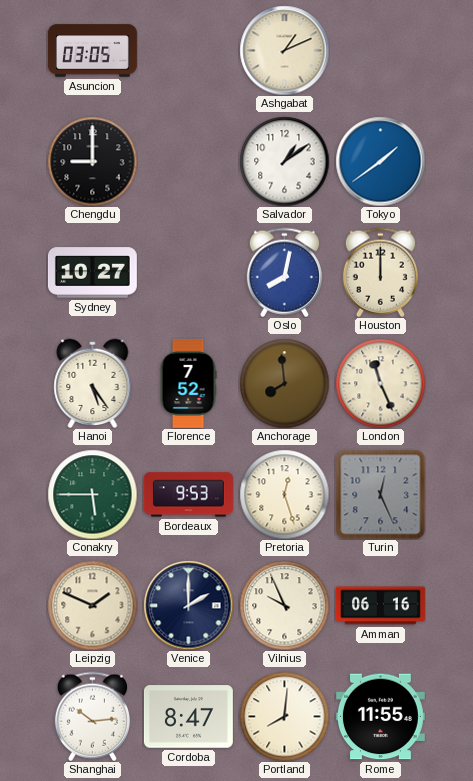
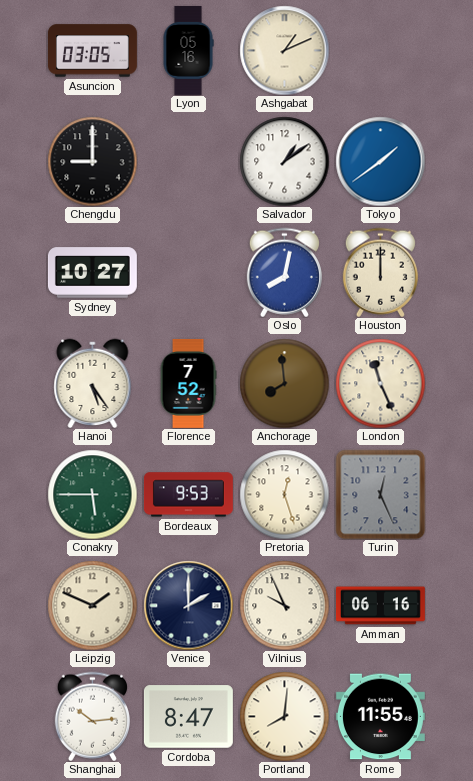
Lyon: none -> 05:16 (188, 50)
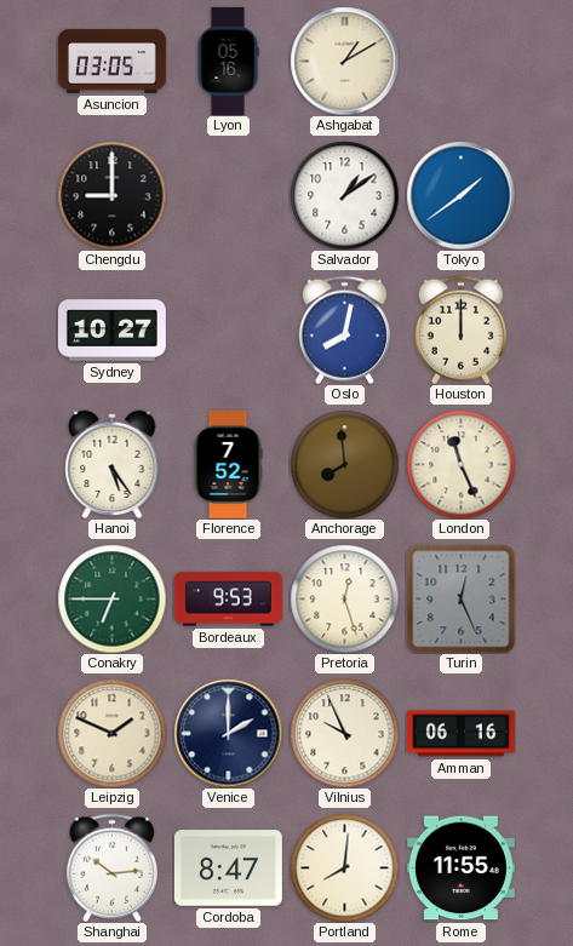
Ashgabat: 1:11 -> 1:10 (344, 61)
Conakry: 5:45 -> 6:45 (111, 598)
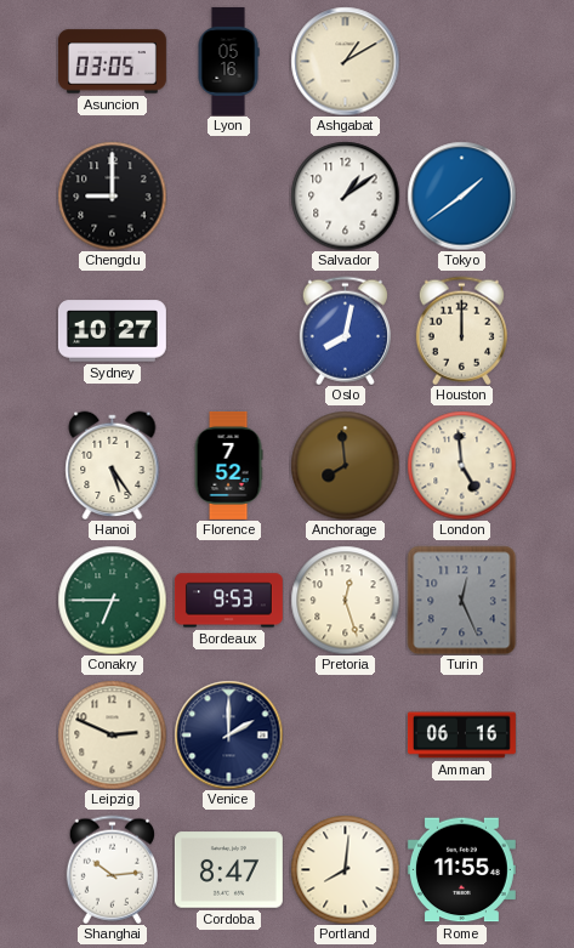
London: 11:26 -> 4:59 (461, 465)
Leipzig: 1:49 -> 2:49 (112, 734)
Vilnius: 9:56 -> none (344, 733)
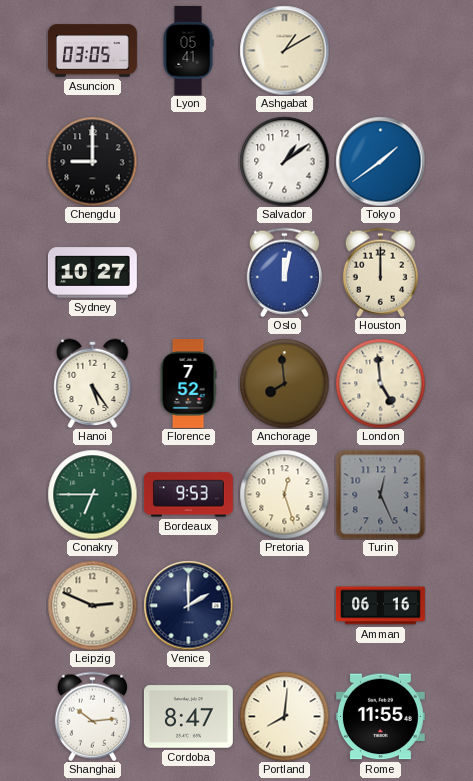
Lyon: 05:16 -> 05:41 (188, 50)
Oslo: 8:02 -> 12:02 (284, 272)
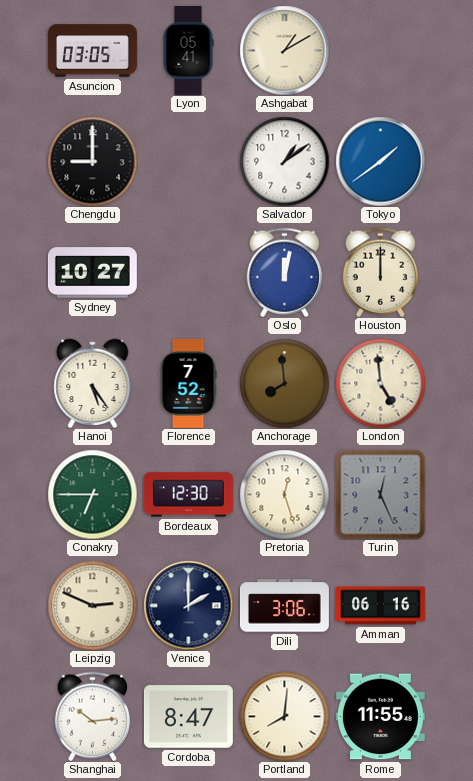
Bordeaux: 9:53 -> 12:30 (188, 495)
Dili: none -> 3:06 (284, 606)
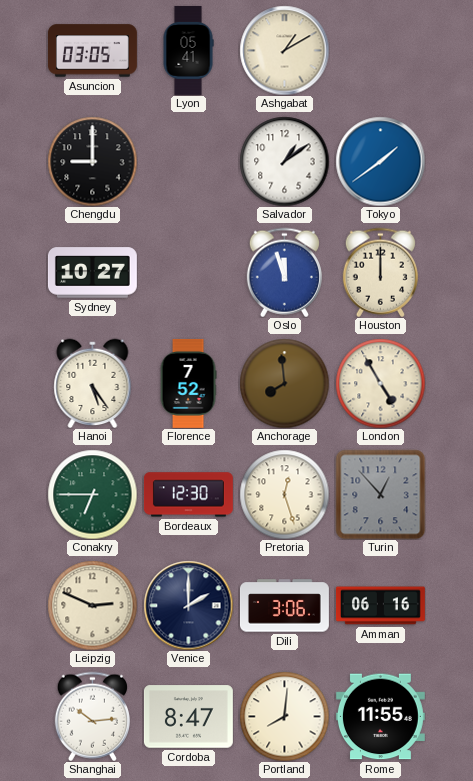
Oslo: 12:02 -> 11:57 (284, 272)
London: 4:59 -> 4:55 (380, 383)
Turin: 12:26 -> 12:53 (380, 494)
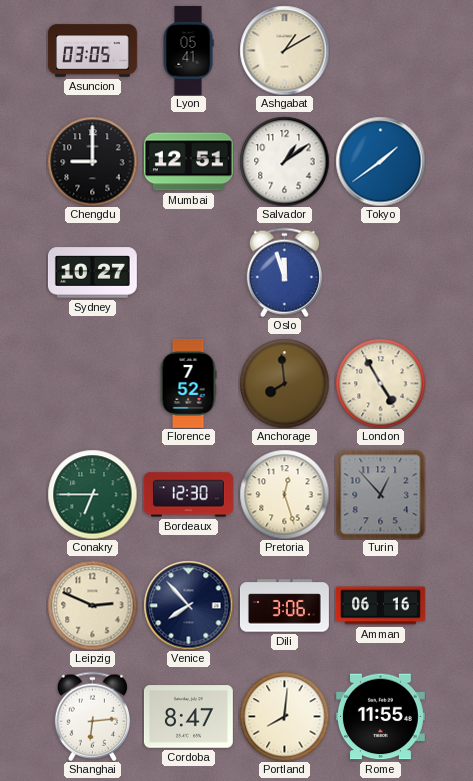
Mumbai: none -> 12:51 (188, 162)
Houston: 12:00 -> none (380, 272)
Hanoi: 5:24 -> none (93, 383)
Venice: 2:00 -> 7:53 (188, 605)
Shanghai: 10:14 -> 6:14 (92, 716)
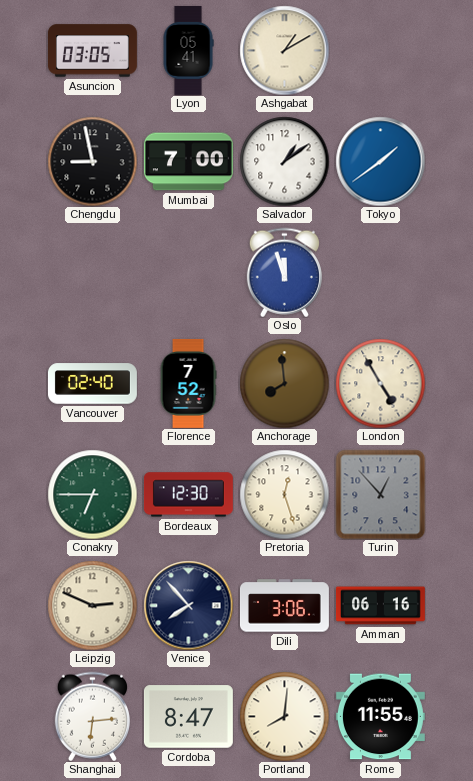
Chengdu: 9:00 -> 8:58 (92, 161)
Mumbai: 12:51 -> 7:00 (188, 162)
Sydney: 10:27 -> none (92, 273)
Vancouver: none -> 02:40 (92, 384)
